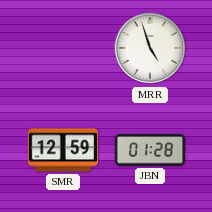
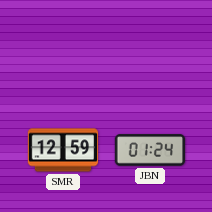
MRR: 4:57 -> none (150, 48)
JBN: 01:28 -> 01:24 (150, 150)
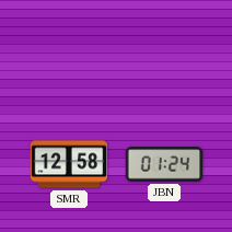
SMR: 12:59 -> 12:58 (69, 164)
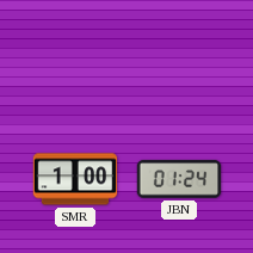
SMR: 12:58 -> 1:00 (75, 179)
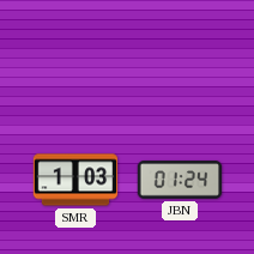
SMR: 1:00 -> 1:03 (75, 180)
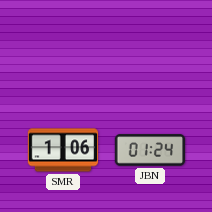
SMR: 1:03 -> 1:06 (63, 150)
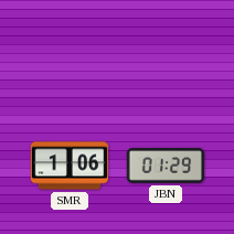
JBN: 01:24 -> 01:29 (166, 166)
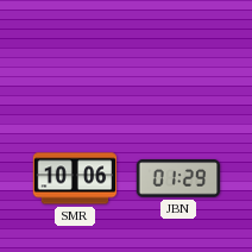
SMR: 1:06 -> 10:06 (75, 178)
